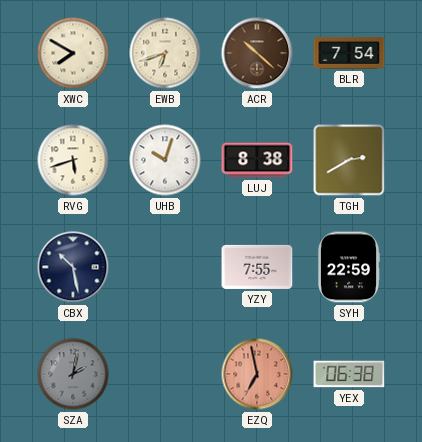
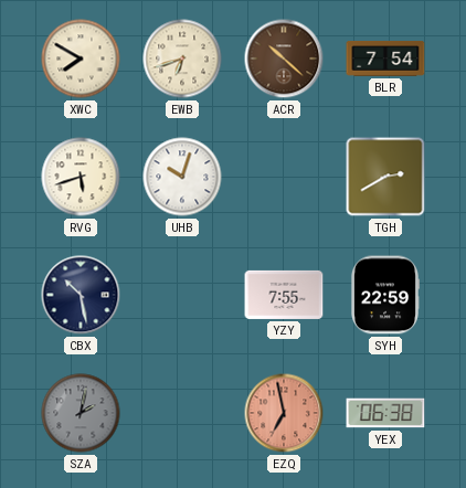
LUJ: 8:38 -> none (257, 160)
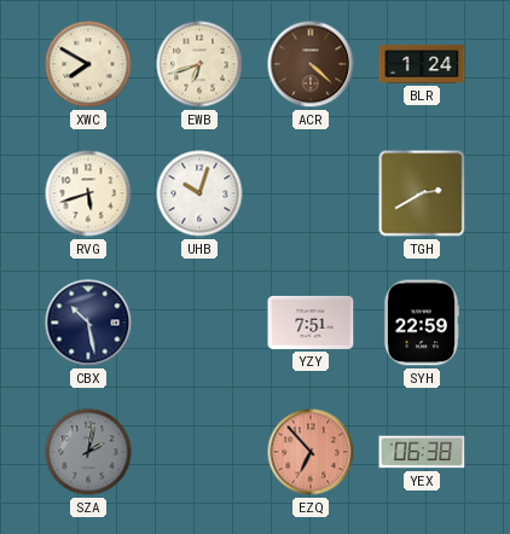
ACR: 10:22 -> 4:22 (311, 64)
BLR: 7:54 -> 1:24 (422, 64)
YZY: 7:55 -> 7:51 (311, 323)
EZQ: 6:58 -> 6:53 (311, 452)
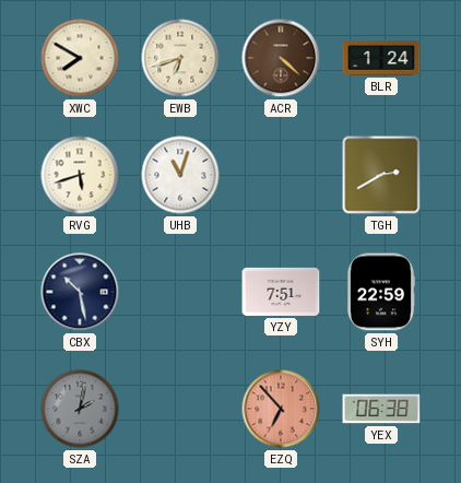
UHB: 10:03 -> 11:03 (180, 175)
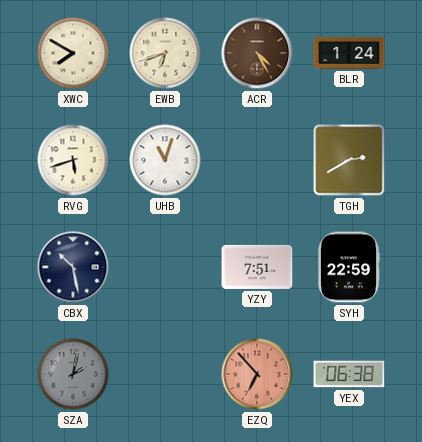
ACR: 4:22 -> 4:25 (257, 53)
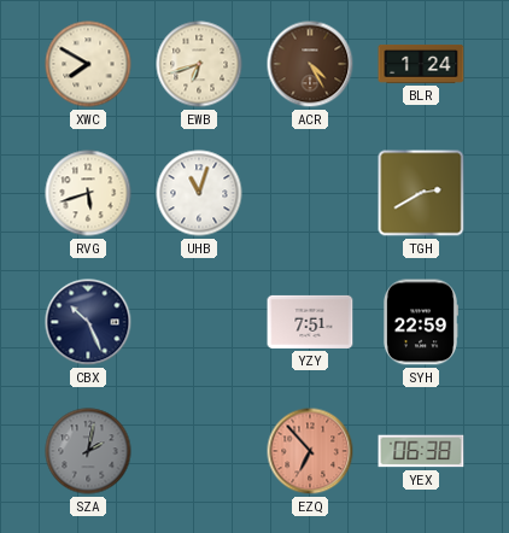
CBX: 10:28 -> 10:26 (88, 322)
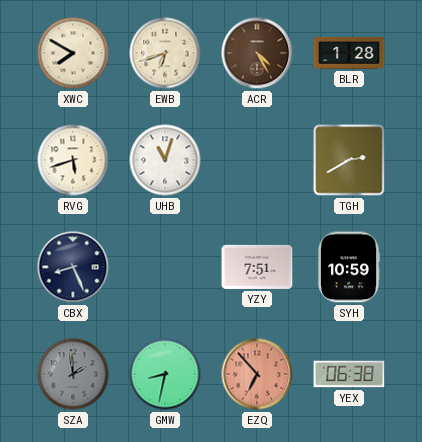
BLR: 1:24 -> 1:28 (349, 53)
CBX: 10:26 -> 8:26 (73, 267)
SYH: 22:59 -> 10:59 (348, 267)
SZA: 2:02 -> 1:59 (73, 374)
GMW: none -> 8:32 (165, 374)
